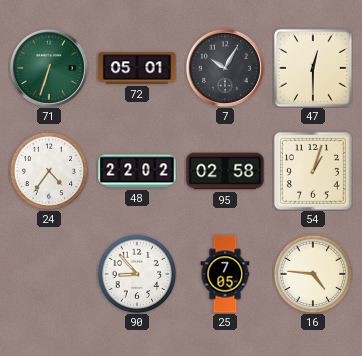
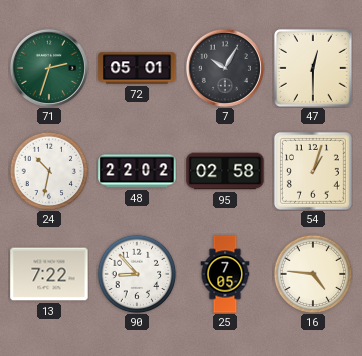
71: 6:33 -> 2:33 (49, 68)
24: 4:36 -> 10:32 (49, 171)
13: none -> 7:22 (49, 274)
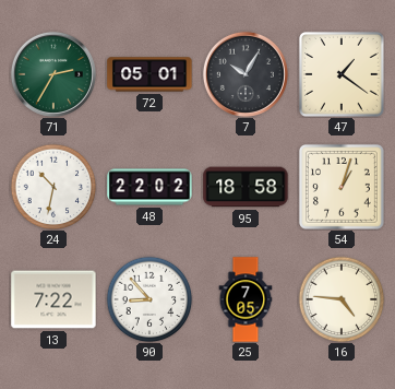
71: 2:33 -> 2:35 (53, 74)
47: 12:30 -> 1:21 (342, 74)
95: 02:58 -> 18:58 (246, 187)
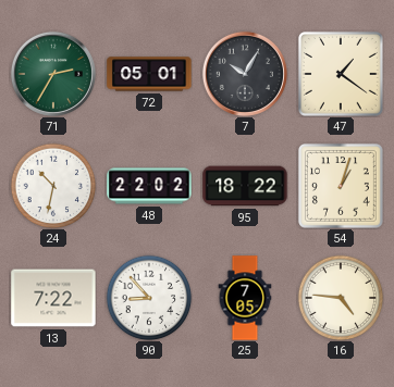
95: 18:58 -> 18:22 (245, 186)
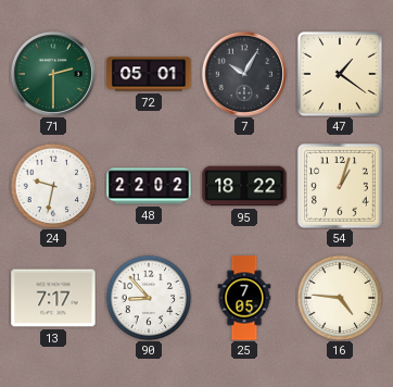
71: 2:35 -> 2:30 (53, 74)
24: 10:32 -> 9:32 (53, 186)
13: 7:22 -> 7:17 (53, 298)
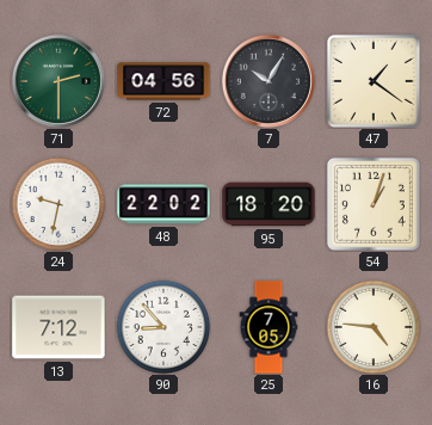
72: 05:01 -> 04:56 (163, 81)
95: 18:22 -> 18:20 (269, 204)
13: 7:17 -> 7:12 (58, 327)
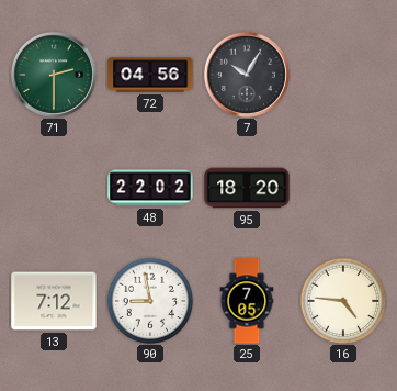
47: 1:21 -> none (374, 81)
24: 9:32 -> none (58, 204)
54: 1:03 -> none (374, 204)
90: 8:53 -> 8:58 (150, 301)
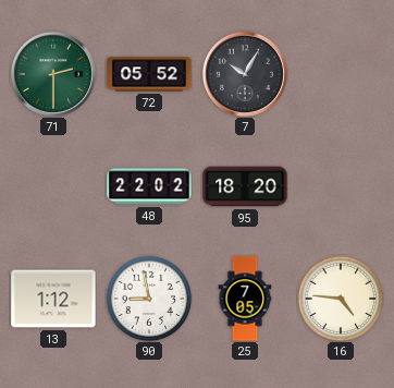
72: 04:56 -> 05:52 (149, 74)
13: 7:12 -> 1:12 (53, 299)
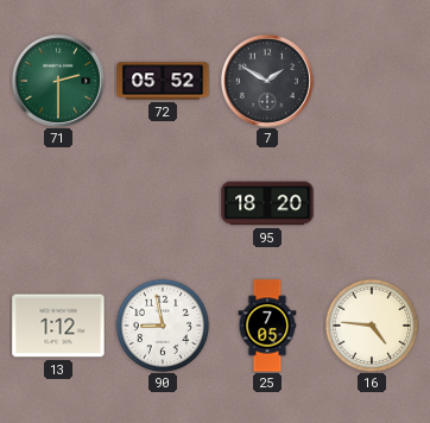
7: 10:05 -> 1:50 (267, 81)
48: 22:02 -> none (149, 186)
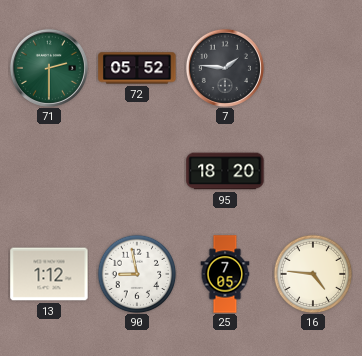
7: 1:50 -> 1:46 (225, 68)
